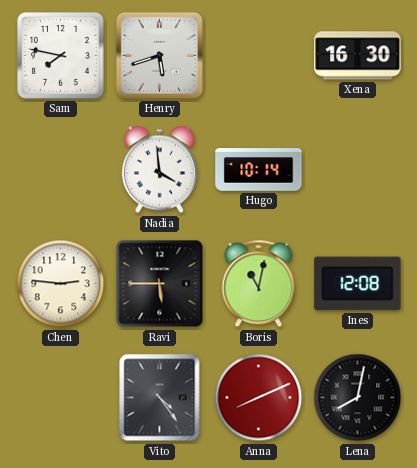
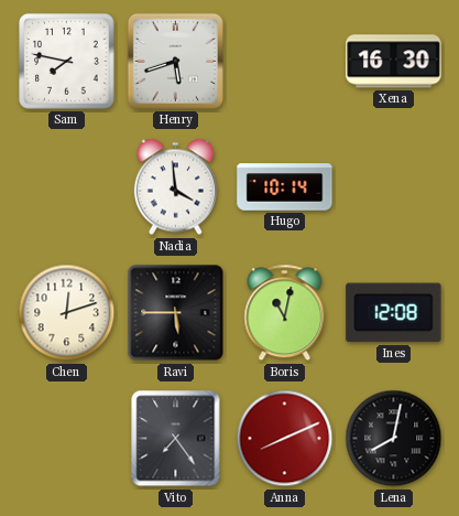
Chen: 2:46 -> 12:12 (67, 313)
Vito: 4:24 -> 7:24 (176, 439)
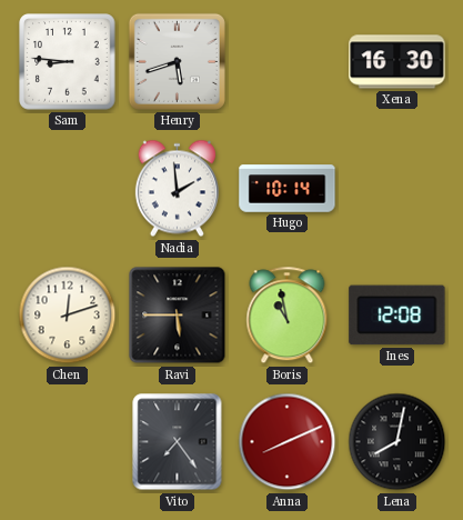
Sam: 7:47 -> 8:46 (68, 62)
Nadia: 3:59 -> 1:59 (177, 189)
Boris: 11:02 -> 10:58 (288, 316)
